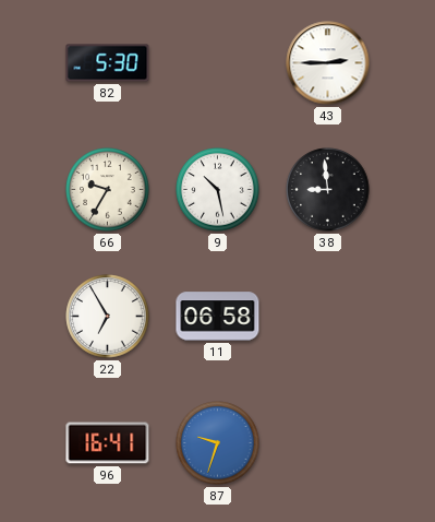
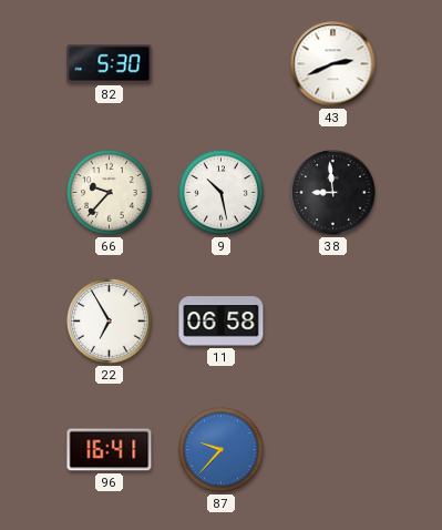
43: 2:45 -> 2:41 (333, 64)
66: 9:35 -> 9:37 (110, 193)
87: 9:33 -> 9:37 (222, 450)
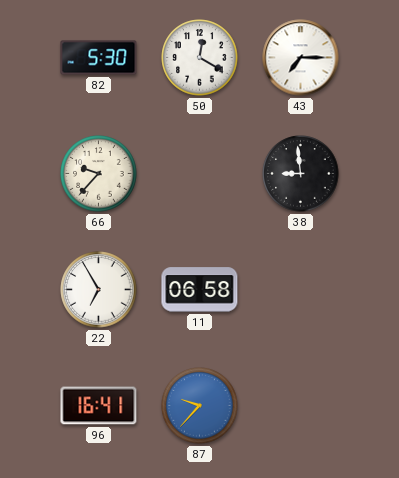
50: none -> 12:20 (200, 58)
43: 2:41 -> 7:15 (301, 58)
9: 10:28 -> none (222, 193)
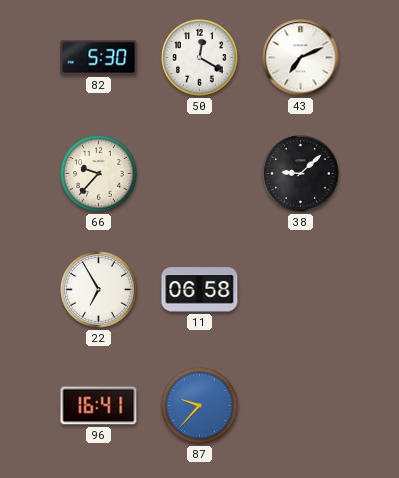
43: 7:15 -> 7:11 (301, 58)
38: 8:59 -> 9:08 (301, 174)
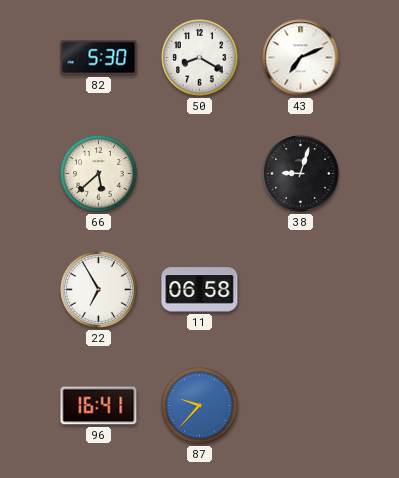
50: 12:20 -> 8:20 (200, 58)
66: 9:37 -> 5:38 (99, 174)
38: 9:08 -> 9:03 (301, 174)
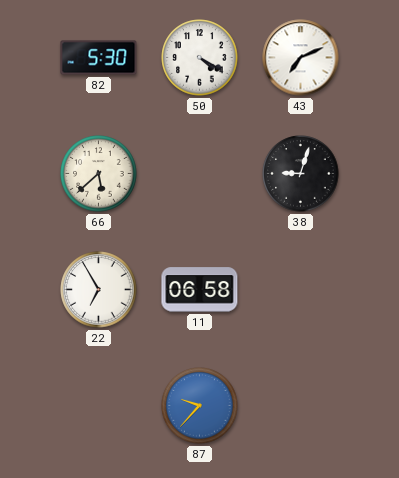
50: 8:20 -> 4:20 (200, 58)
96: 16:41 -> none (99, 406)
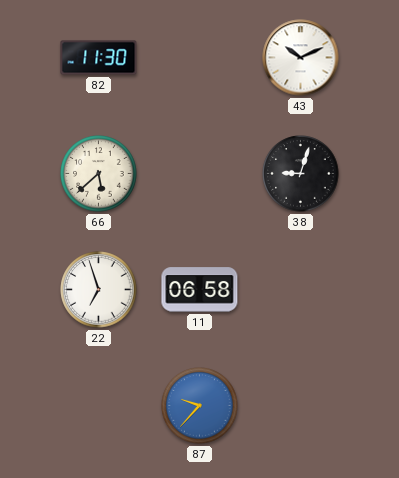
82: 5:30 -> 11:30 (99, 58)
50: 4:20 -> none (200, 58)
43: 7:11 -> 10:11 (301, 58)
22: 6:55 -> 6:57 (99, 290)
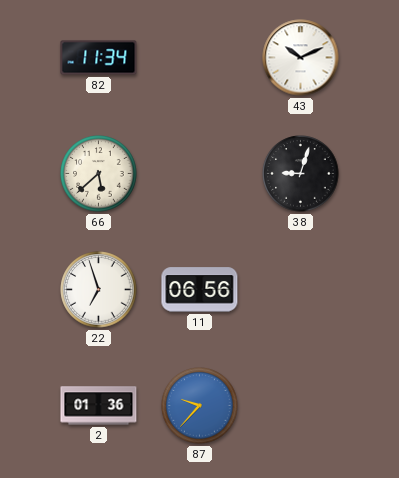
82: 11:30 -> 11:34 (99, 58)
11: 06:58 -> 06:56 (200, 290)
2: none -> 01:36 (99, 406)
